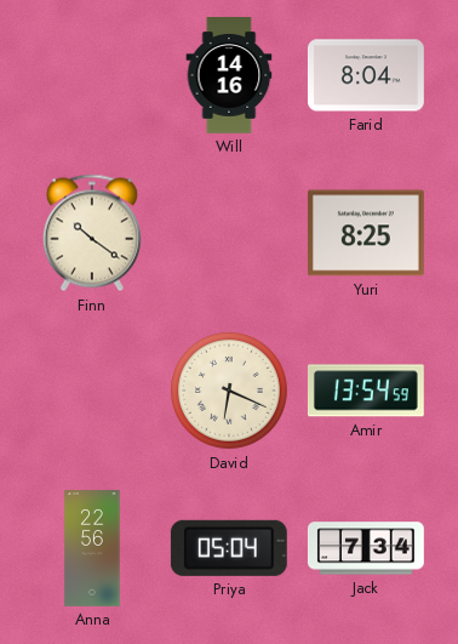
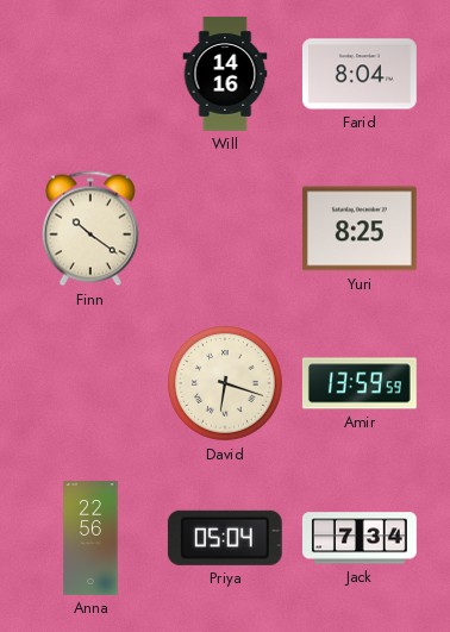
David: 6:19 -> 6:18 (226, 384)
Amir: 13:54 -> 13:59 (360, 383)
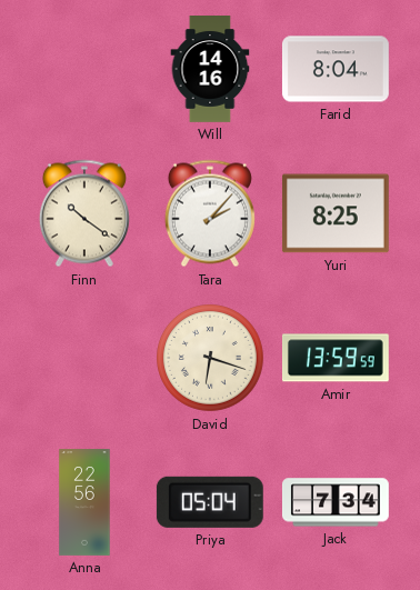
Tara: none -> 2:07 (210, 213)
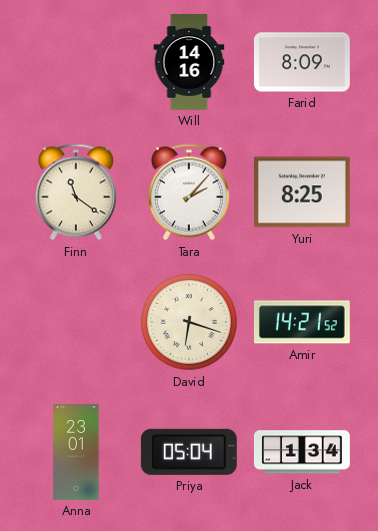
Farid: 8:04 -> 8:09 (302, 62)
Finn: 10:21 -> 11:21 (76, 192)
Amir: 13:59 -> 14:21 (302, 322)
Anna: 22:56 -> 23:01 (76, 453)
Jack: 7:34 -> 1:34 (302, 452)
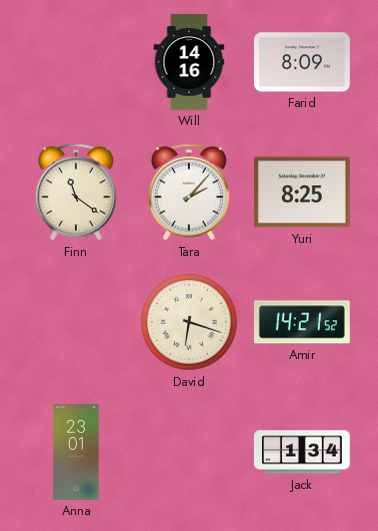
Priya: 05:04 -> none (189, 452)
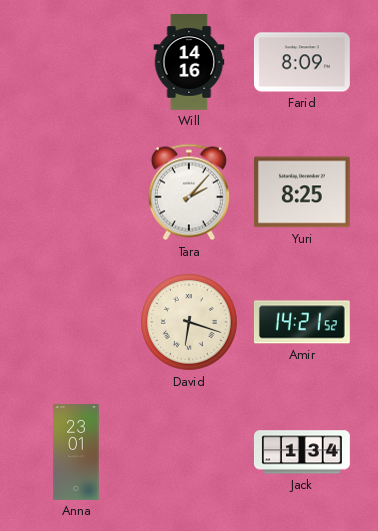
Finn: 11:21 -> none (76, 192)
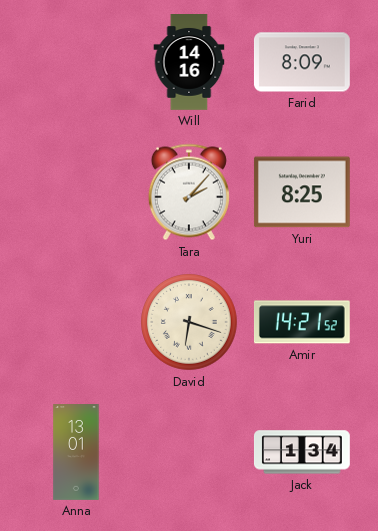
Anna: 23:01 -> 13:01 (76, 453)
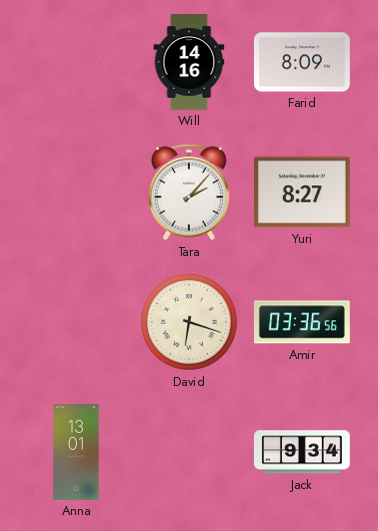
Yuri: 8:25 -> 8:27 (302, 192)
Amir: 14:21 -> 03:36 (302, 322)
Jack: 1:34 -> 9:34 (302, 452)
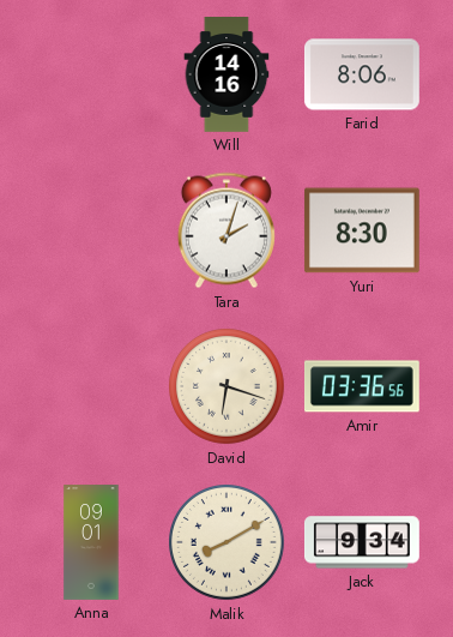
Farid: 8:09 -> 8:06 (362, 74)
Tara: 2:07 -> 2:03 (226, 230)
Yuri: 8:27 -> 8:30 (362, 230)
Anna: 13:01 -> 09:01 (91, 543)
Malik: none -> 8:10 (228, 543)
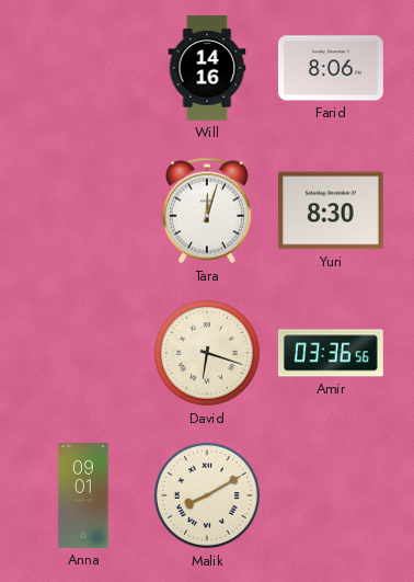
Tara: 2:03 -> 12:03 (207, 210)
Jack: 9:34 -> none (362, 542)
